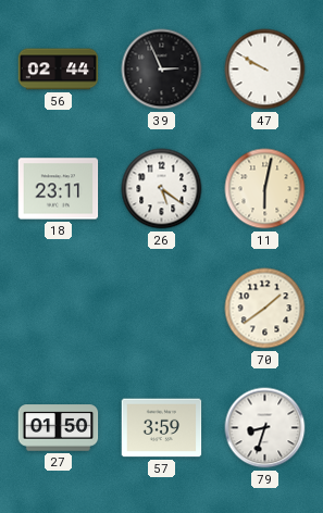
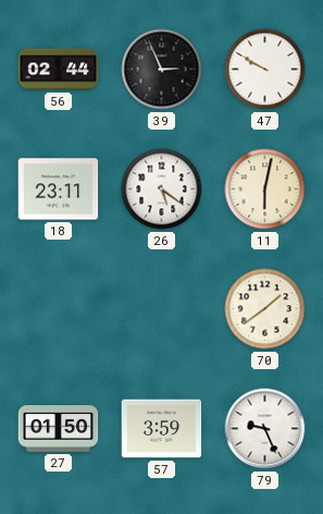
79: 8:33 -> 9:26 (265, 429)
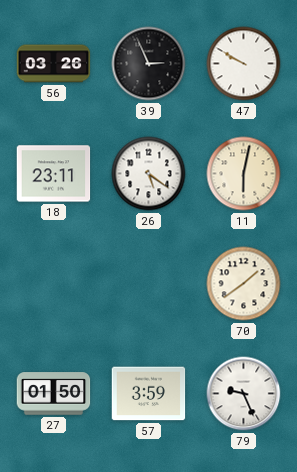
56: 02:44 -> 03:26 (54, 64)
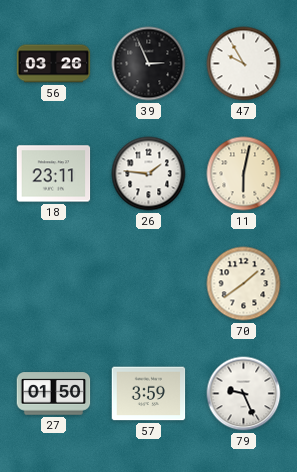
47: 9:50 -> 9:55 (244, 64)
26: 5:21 -> 1:46 (149, 174)
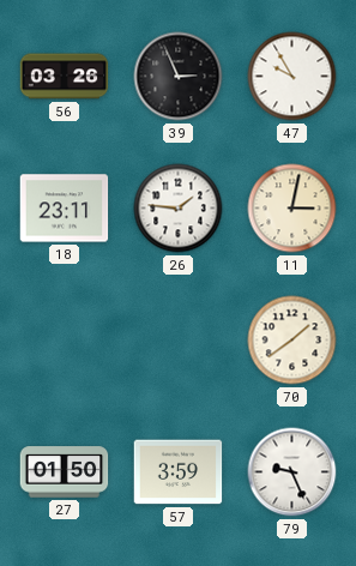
11: 6:02 -> 3:02 (292, 209)
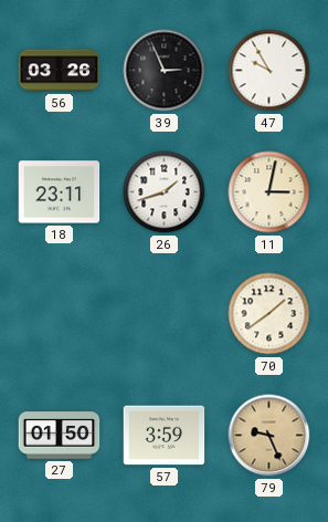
26: 1:46 -> 1:42 (165, 192)
79 dial: white -> champagne (269, 436)
